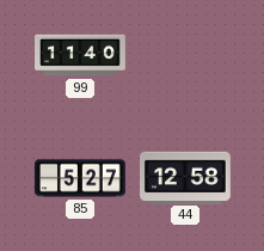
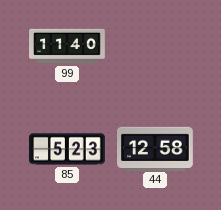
85: 5:27 -> 5:23 (68, 149)
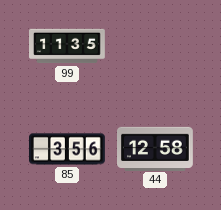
99: 11:40 -> 11:35 (68, 46)
85: 5:23 -> 3:56 (68, 149)
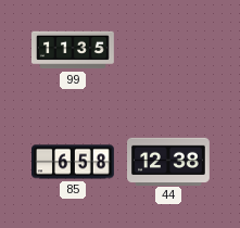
85: 3:56 -> 6:58 (74, 162)
44: 12:58 -> 12:38 (169, 161)
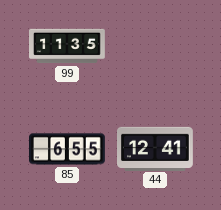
85: 6:58 -> 6:55 (68, 149)
44: 12:38 -> 12:41 (156, 148)
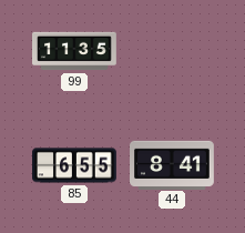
44: 12:41 -> 8:41 (173, 164)
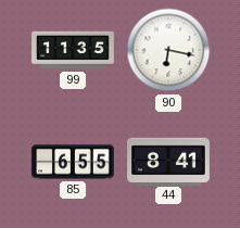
90: none -> 6:17 (168, 50)
